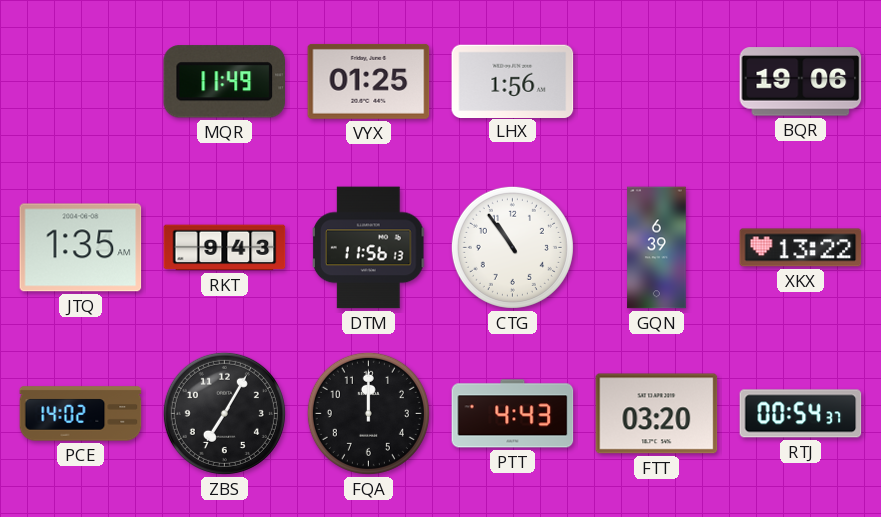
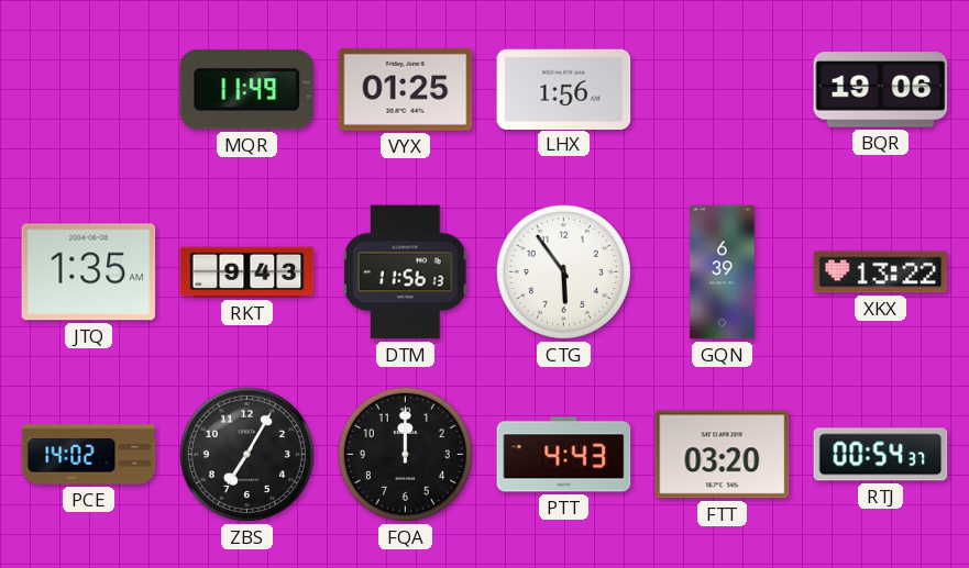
CTG: 10:54 -> 5:54 (563, 271)
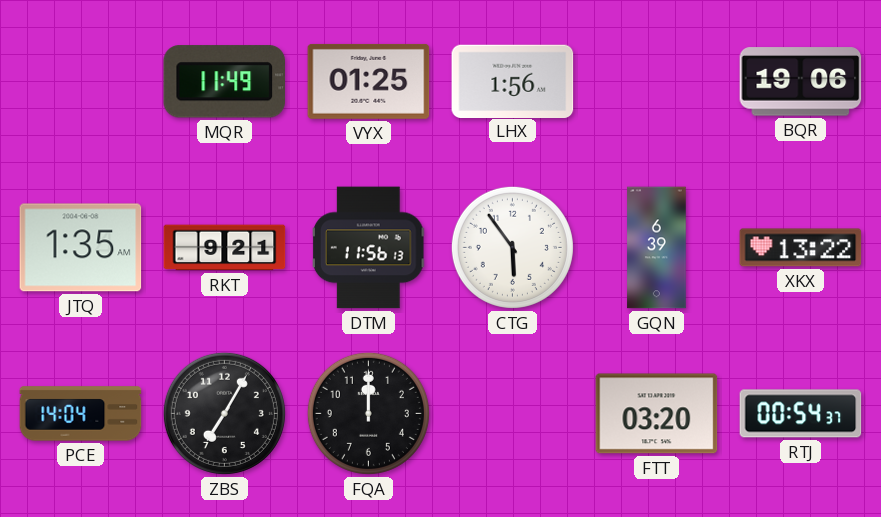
RKT: 9:43 -> 9:21 (225, 248)
PCE: 14:02 -> 14:04 (81, 414)
PTT: 4:43 -> none (564, 455)
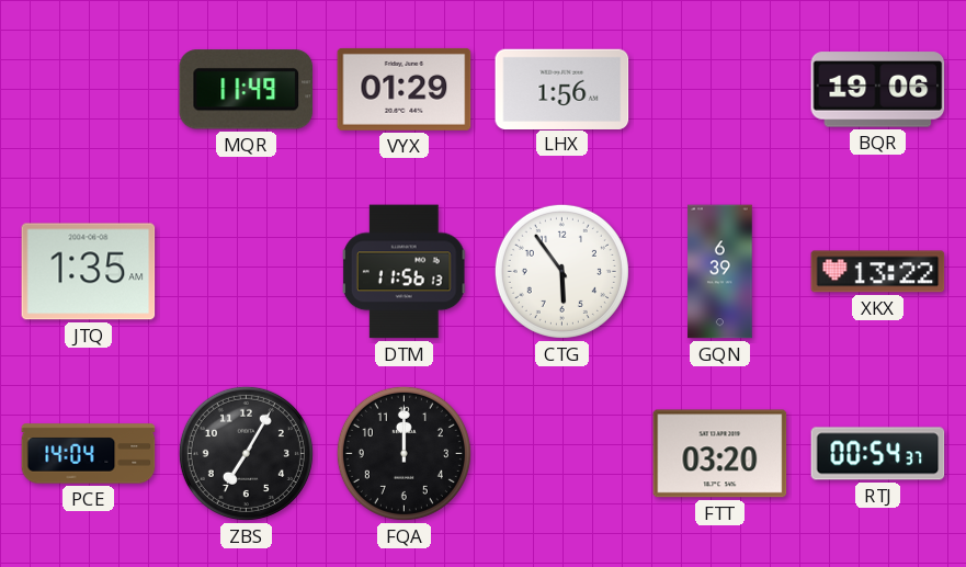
VYX: 01:25 -> 01:29 (405, 89)
RKT: 9:21 -> none (225, 248)
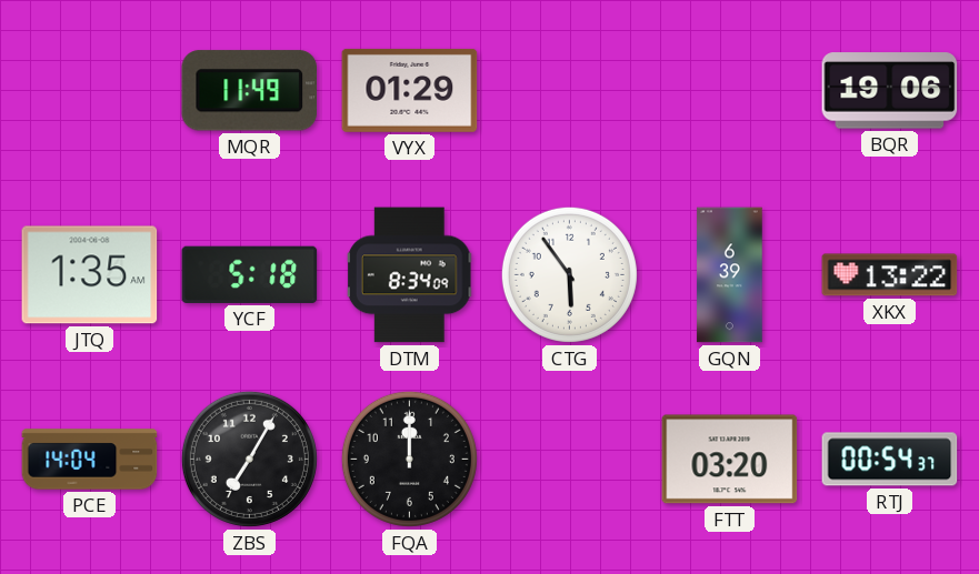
LHX: 1:56 -> none (562, 89)
YCF: none -> 5:18 (250, 274)
DTM: 11:56 -> 8:34 (410, 275)
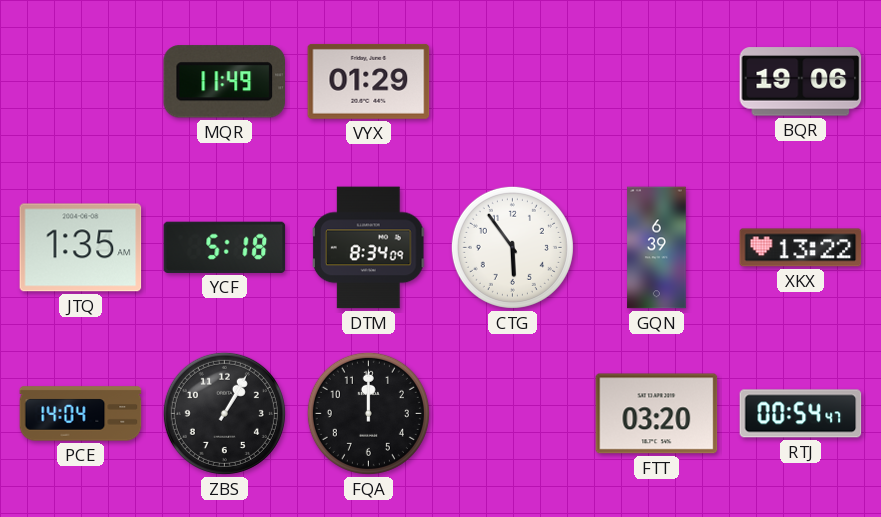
ZBS: 7:05 -> 1:05 (224, 413)
RTJ: 00:54:37 -> 00:54:47 (801, 414)
